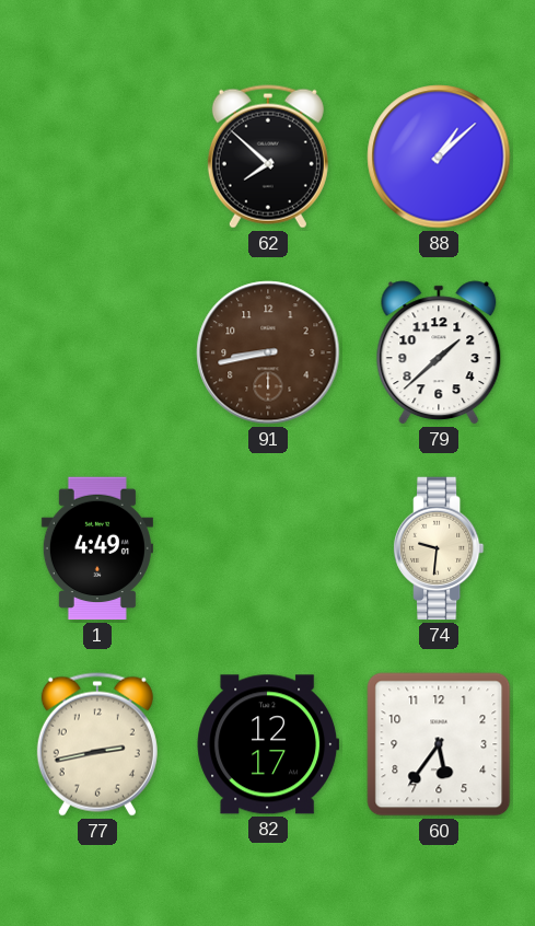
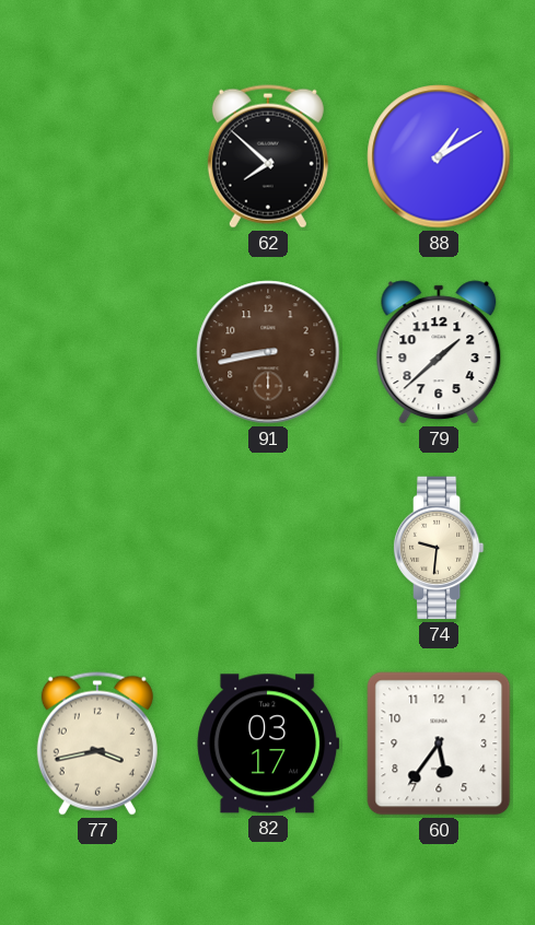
88: 1:08 -> 1:10 (439, 156)
1: 4:49 -> none (97, 548)
77: 2:43 -> 3:43 (97, 743)
82: 12:17 -> 03:17 (268, 743)
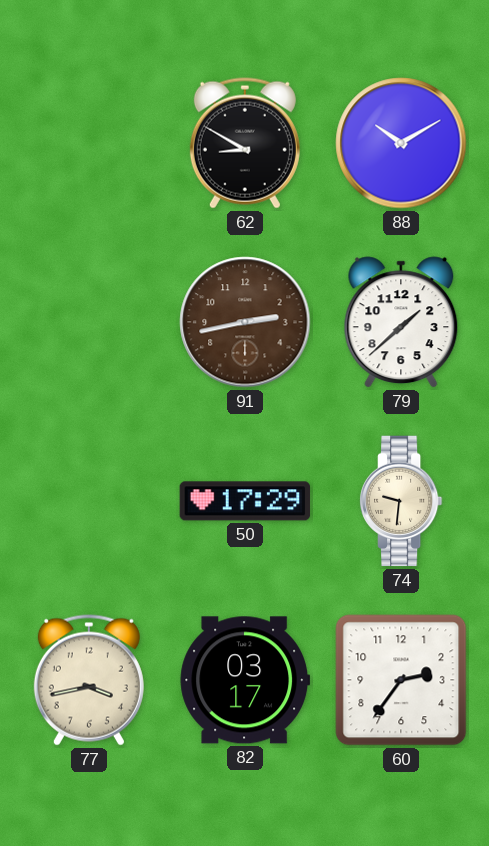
62: 7:52 -> 8:50 (245, 143)
88: 1:10 -> 10:10 (401, 143)
91: 8:43 -> 2:43 (245, 322)
50: none -> 17:29 (245, 501)
60: 5:36 -> 2:36 (401, 680)
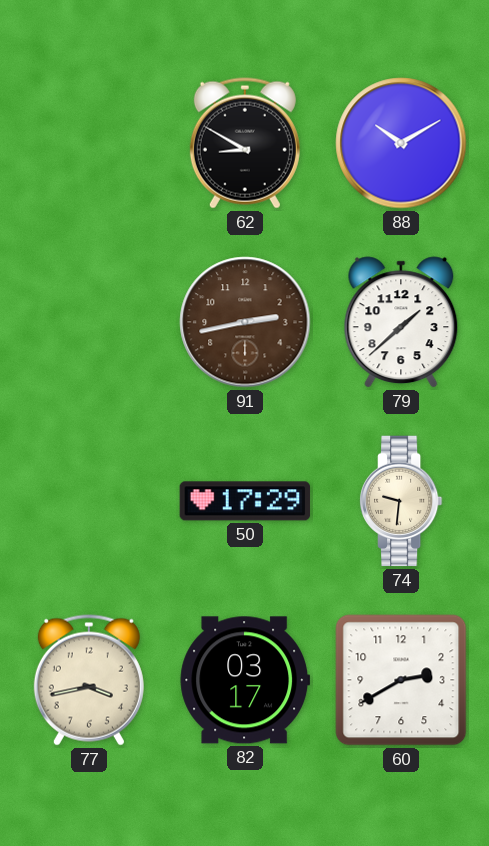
60: 2:36 -> 2:40 (401, 680)
